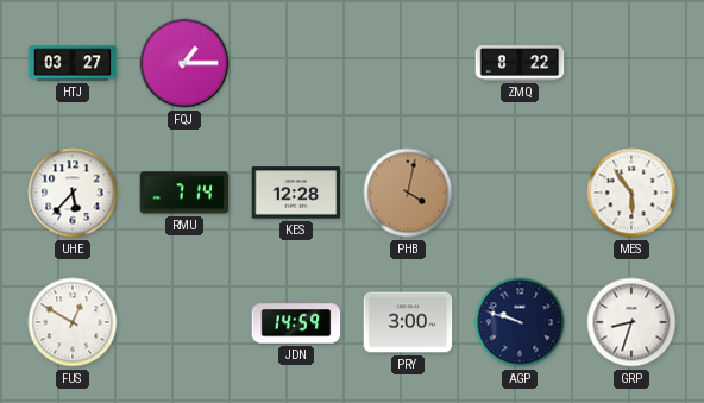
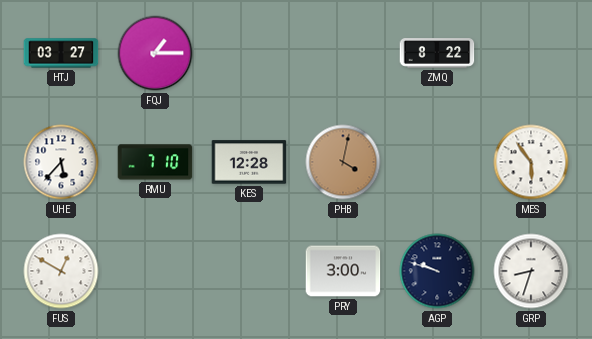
RMU: 7:14 -> 7:10 (155, 162)
JDN: 14:59 -> none (296, 322)
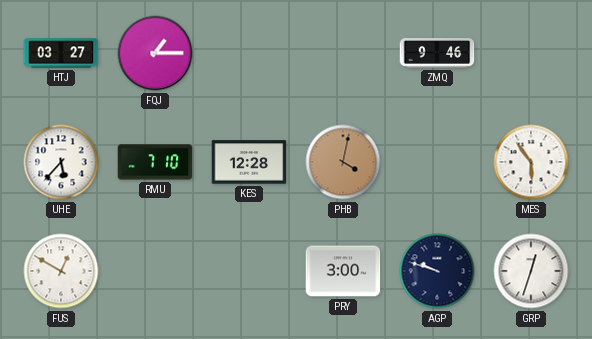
ZMQ: 8:22 -> 9:46 (437, 53)
GRP: 8:33 -> 12:33 (531, 271)
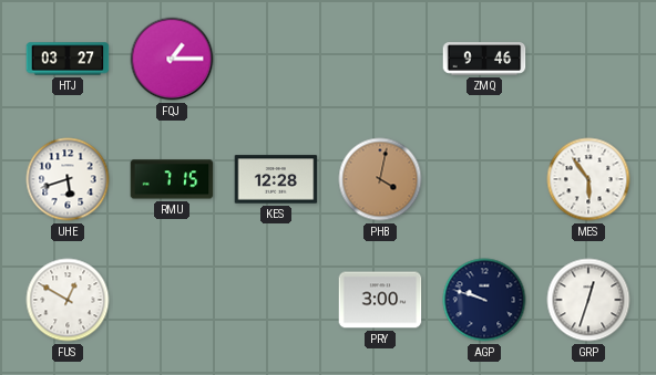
UHE: 5:37 -> 5:42 (68, 179)
RMU: 7:10 -> 7:15 (172, 179)
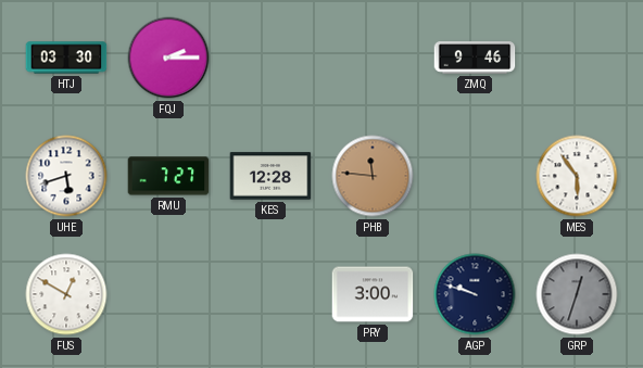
HTJ: 03:27 -> 03:30 (66, 58)
FQJ: 1:15 -> 2:15 (168, 58)
RMU: 7:15 -> 7:27 (168, 176)
PHB: 4:02 -> 11:46 (373, 176)
GRP dial: white -> grey (577, 294)
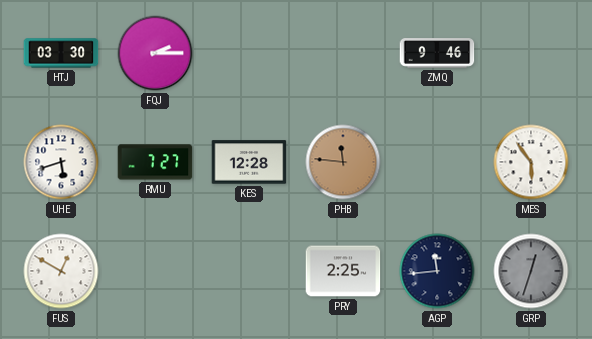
PRY: 3:00 -> 2:25 (343, 271)
AGP: 9:48 -> 11:44 (437, 271)
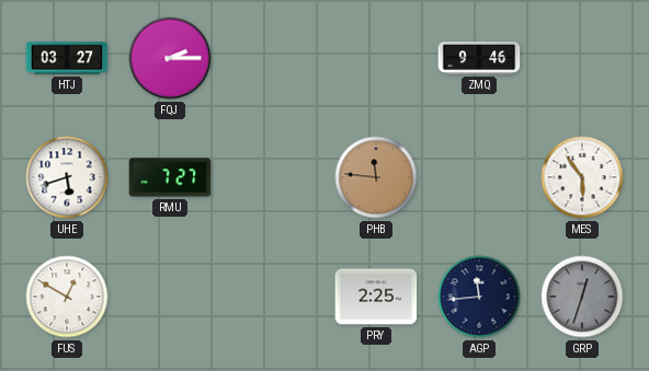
HTJ: 03:30 -> 03:27 (67, 58)
KES: 12:28 -> none (249, 162)
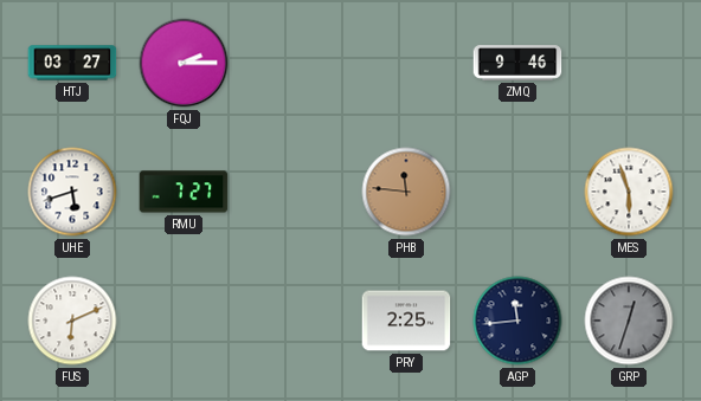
MES: 5:54 -> 5:57 (629, 192)
FUS: 12:50 -> 6:11 (72, 321)
